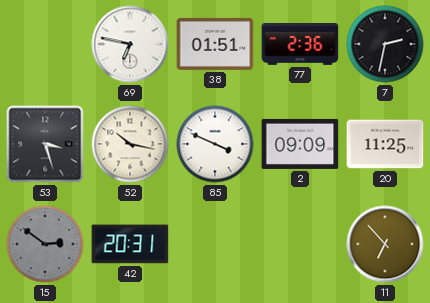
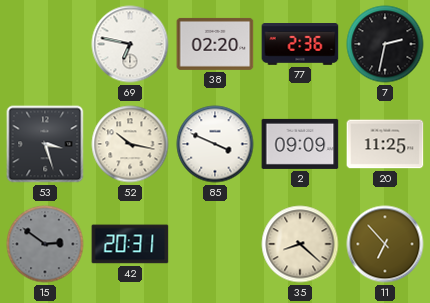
38: 01:51 -> 02:20 (215, 44)
35: none -> 8:22 (300, 244)
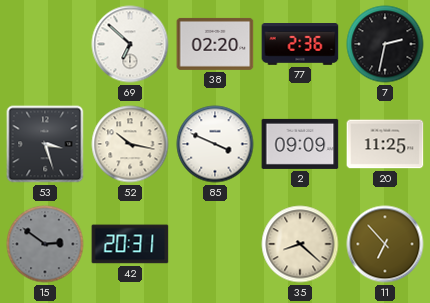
69: 6:47 -> 6:52 (130, 44)
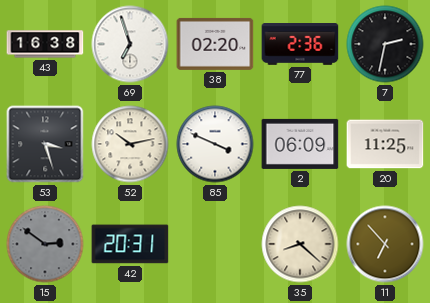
43: none -> 16:38 (45, 44)
69: 6:52 -> 6:57 (130, 44)
52: 10:17 -> 10:13 (130, 144)
2: 09:09 -> 06:09 (300, 144)
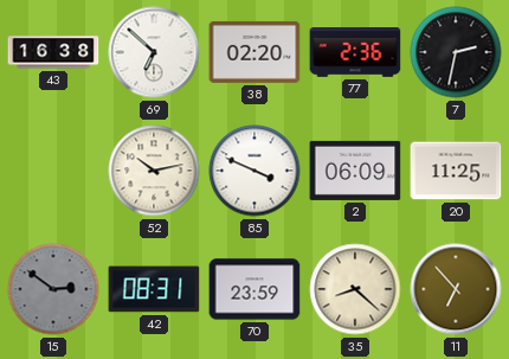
69: 6:57 -> 6:52 (154, 52)
53: 3:27 -> none (45, 144)
42: 20:31 -> 08:31 (154, 289)
70: none -> 23:59 (254, 289)
